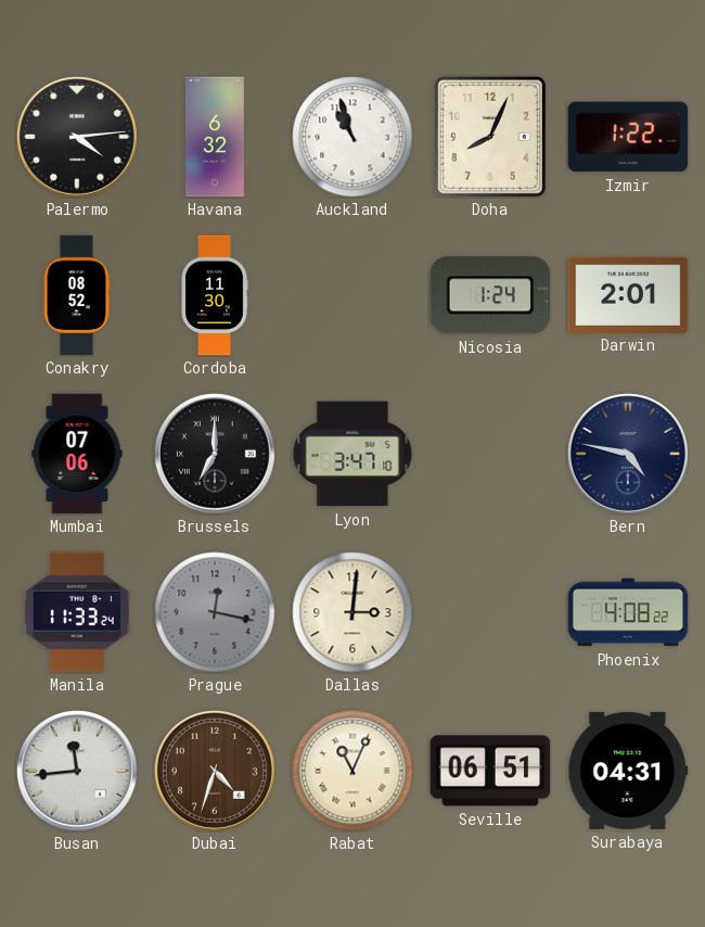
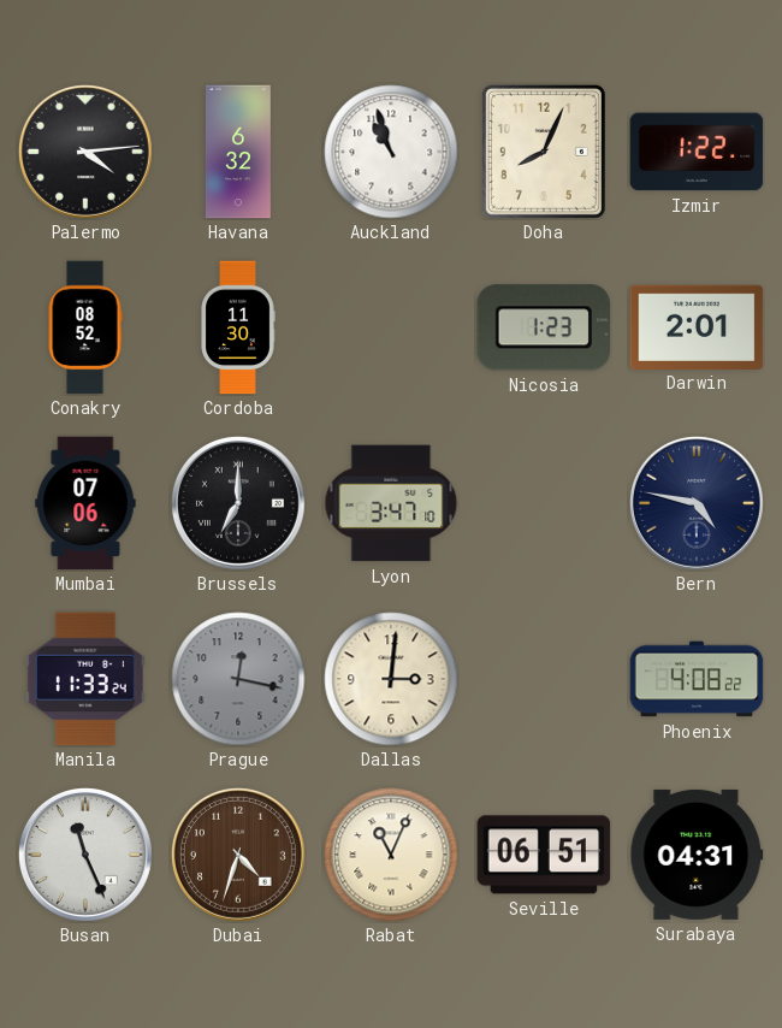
Nicosia: 1:24 -> 1:23 (544, 327)
Busan: 11:44 -> 11:26 (85, 855)
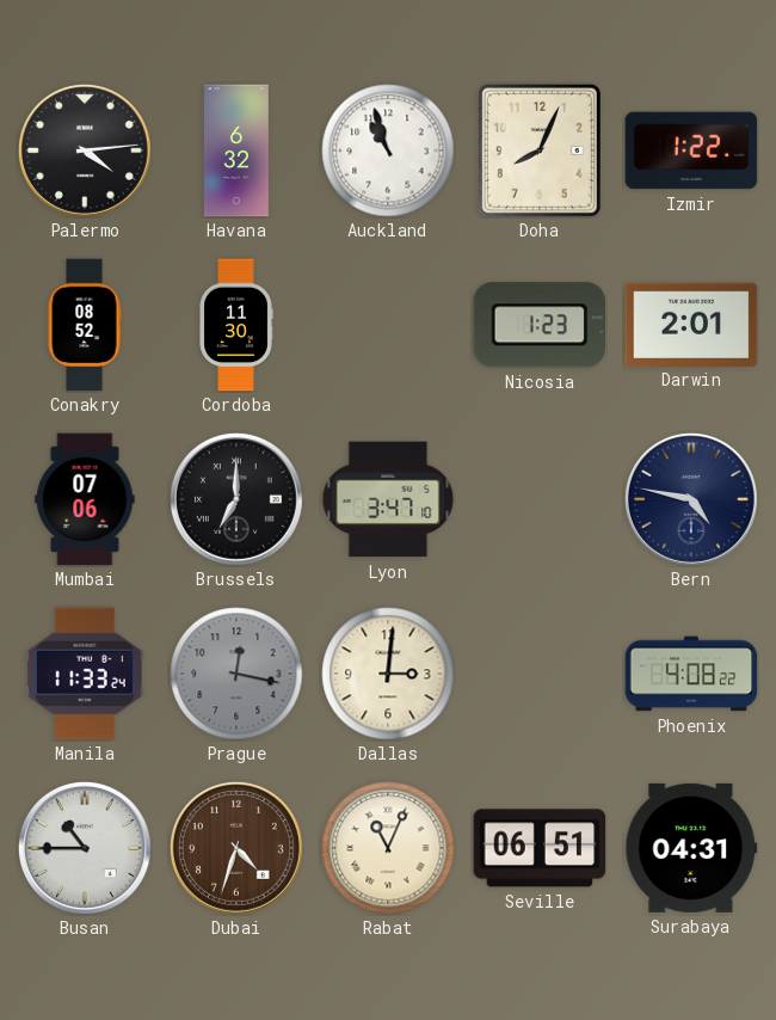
Busan: 11:26 -> 10:45 (85, 848)
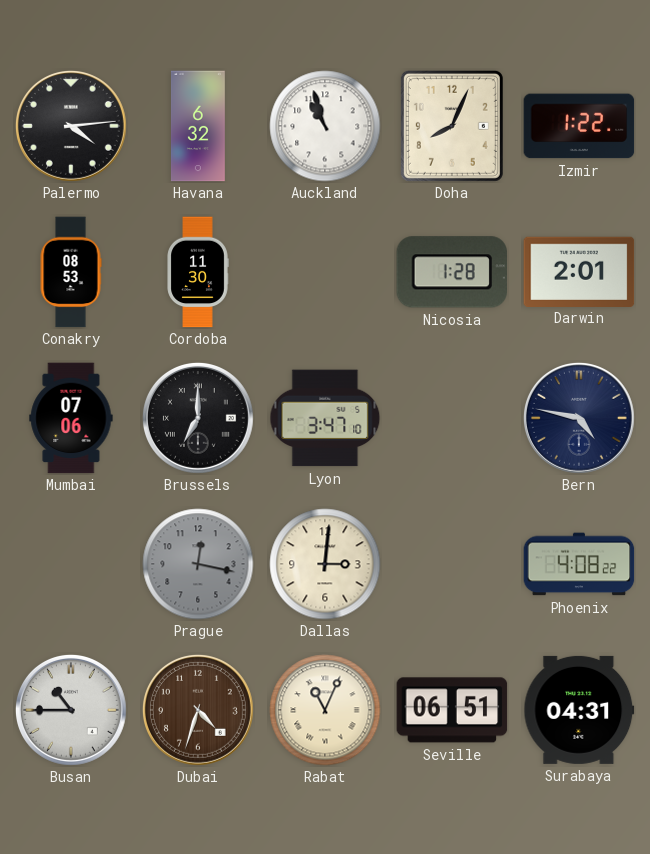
Conakry: 08:52 -> 08:53 (71, 272)
Nicosia: 1:23 -> 1:28 (452, 272)
Manila: 11:33 -> none (85, 674)
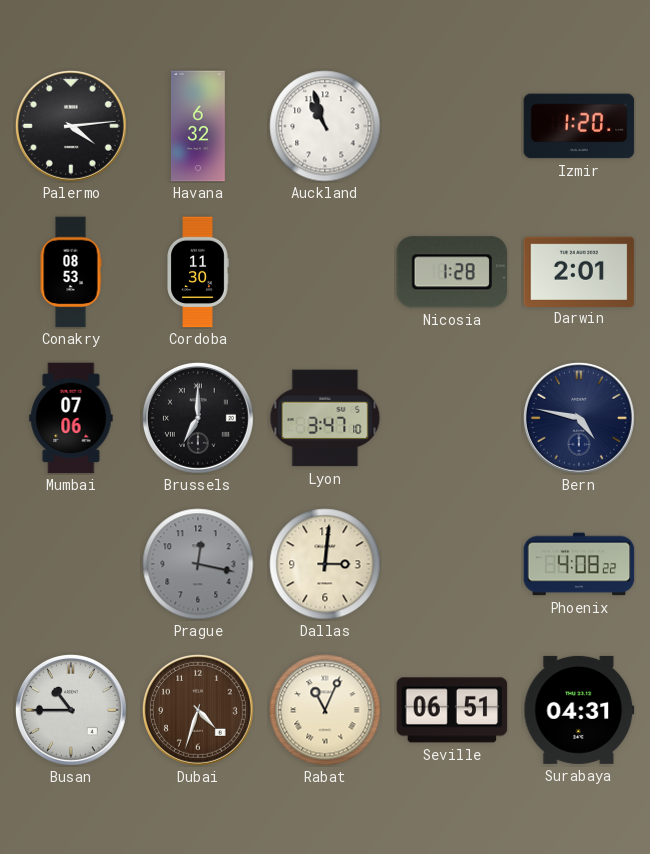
Doha: 8:04 -> none (452, 126)
Izmir: 1:22 -> 1:20 (579, 126)
